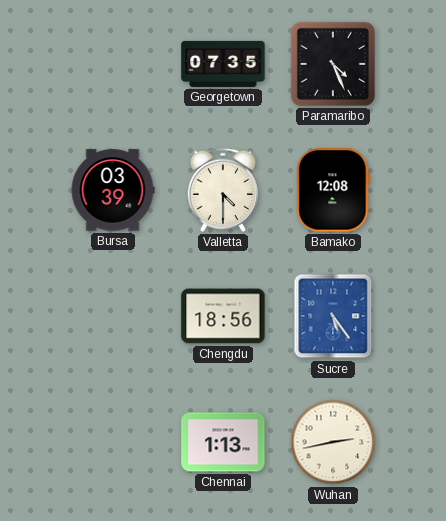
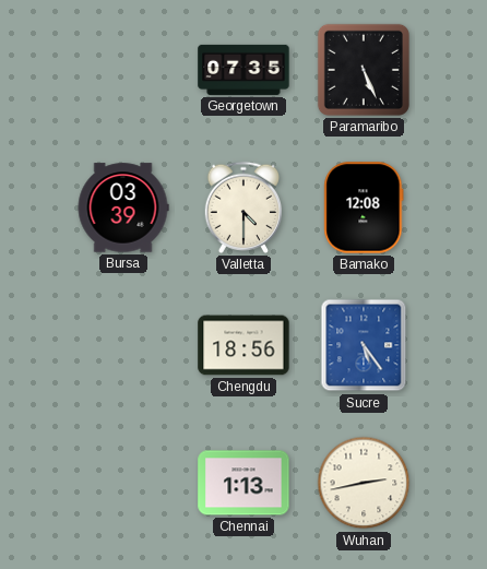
Paramaribo: 4:26 -> 5:26 (364, 70)
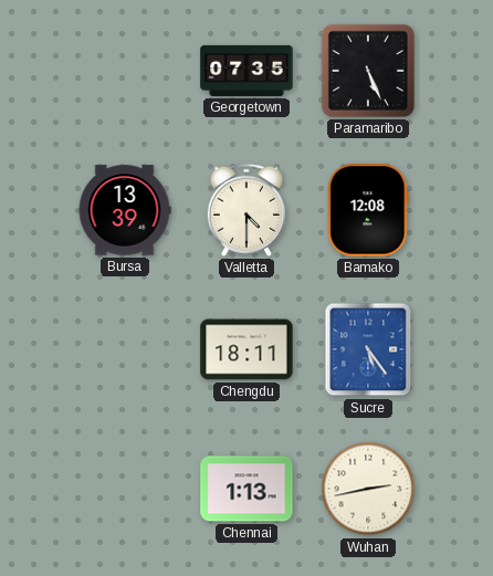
Bursa: 03:39 -> 13:39 (125, 210)
Chengdu: 18:56 -> 18:11 (246, 349)
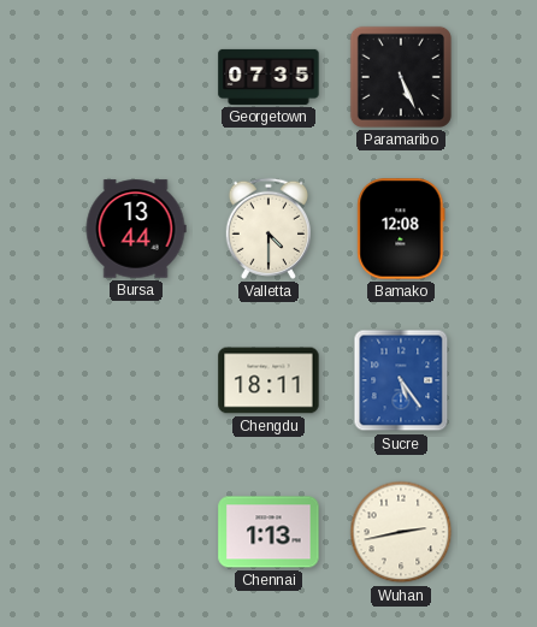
Bursa: 13:39 -> 13:44 (136, 229)
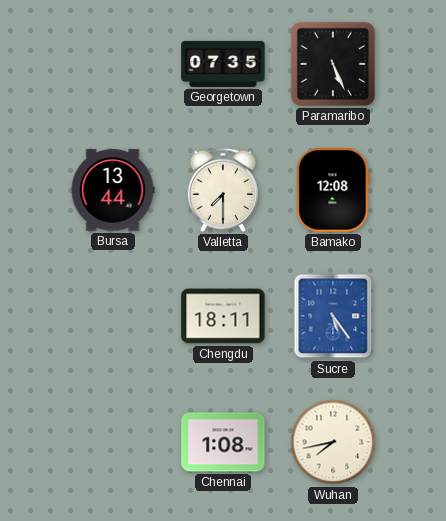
Valletta: 4:30 -> 7:30 (222, 190)
Chennai: 1:13 -> 1:08 (223, 442)
Wuhan: 2:43 -> 7:43 (333, 442)
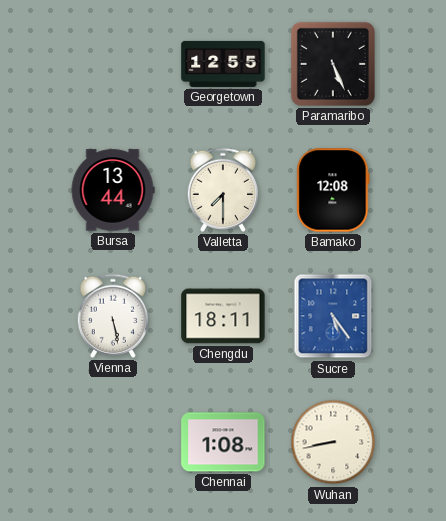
Georgetown: 07:35 -> 12:55 (223, 64)
Vienna: none -> 5:28 (112, 316)
Wuhan: 7:43 -> 8:43 (333, 442)
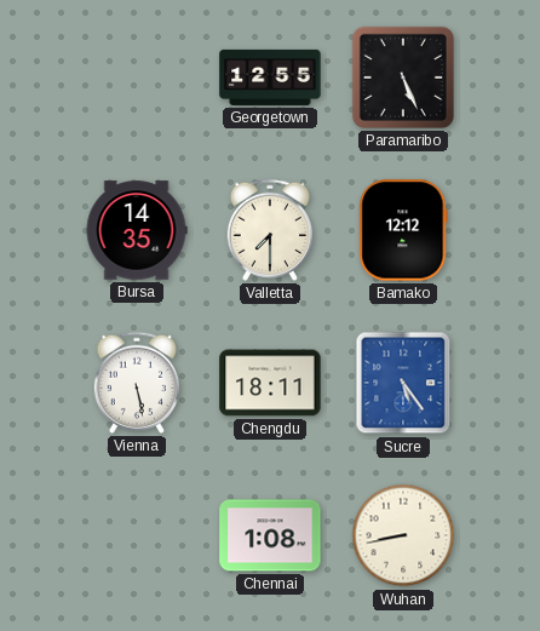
Bursa: 13:44 -> 14:35 (137, 230)
Bamako: 12:08 -> 12:12 (403, 230)
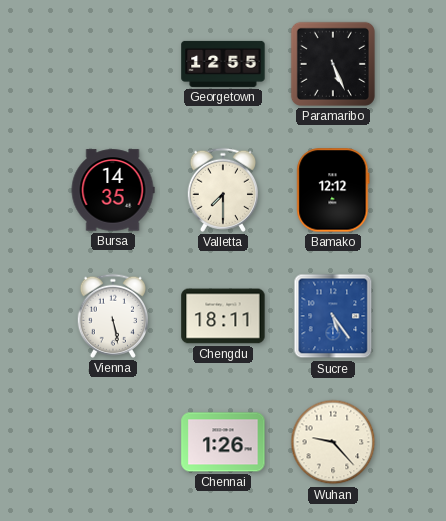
Chennai: 1:08 -> 1:26 (223, 442)
Wuhan: 8:43 -> 9:23 (333, 442)
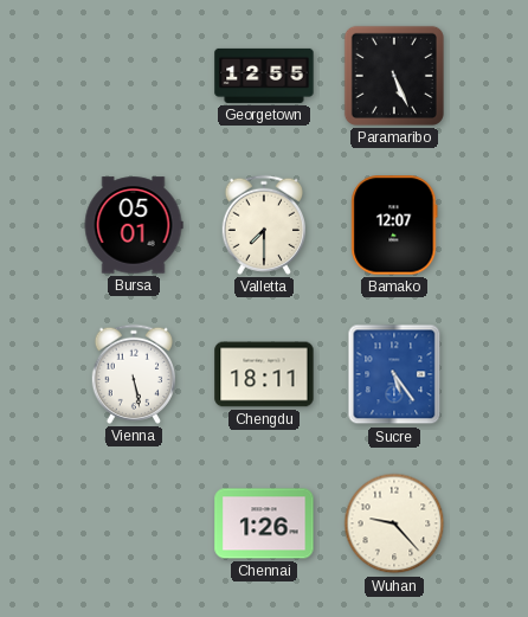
Bursa: 14:35 -> 05:01 (134, 225)
Bamako: 12:12 -> 12:07 (394, 225)
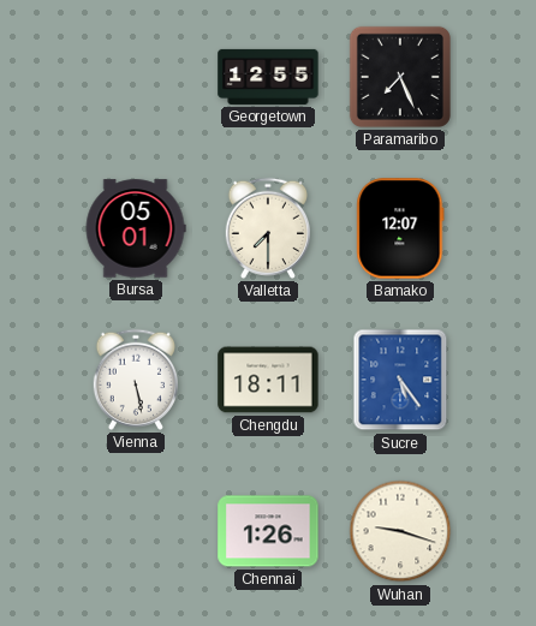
Paramaribo: 5:26 -> 7:26 (400, 77)
Wuhan: 9:23 -> 9:18 (400, 531)
